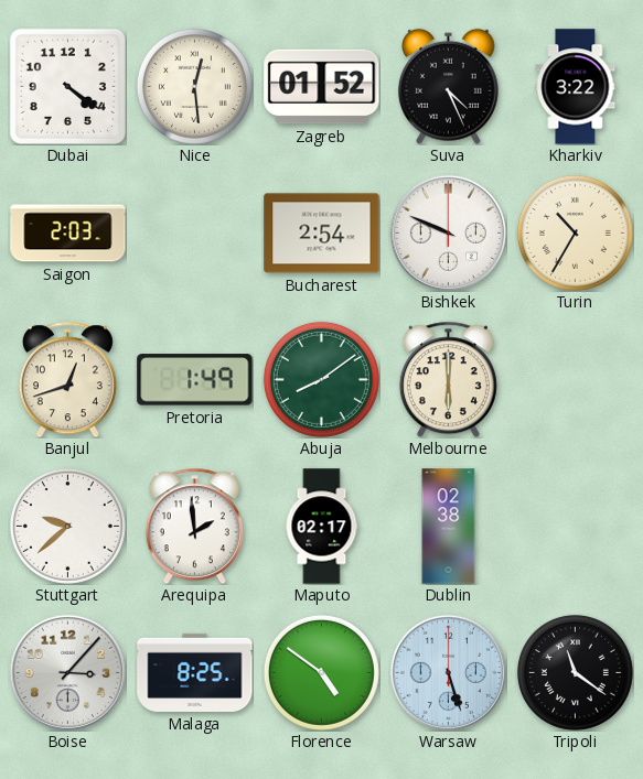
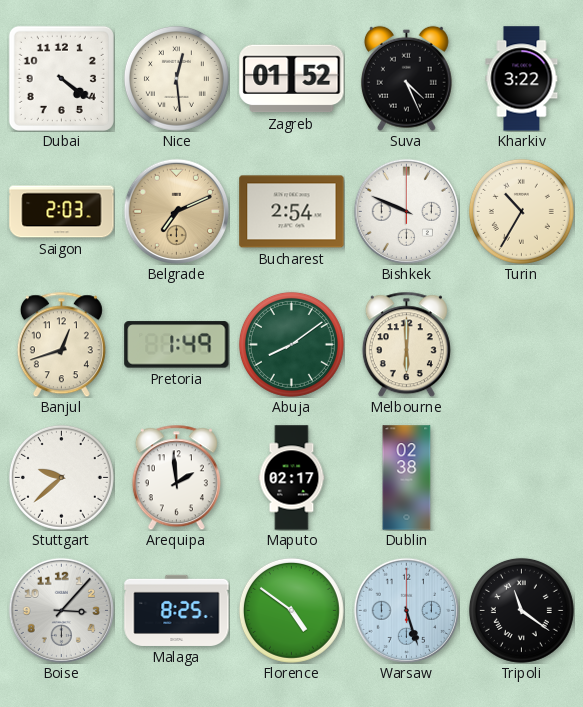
Belgrade: none -> 7:11 (176, 211)
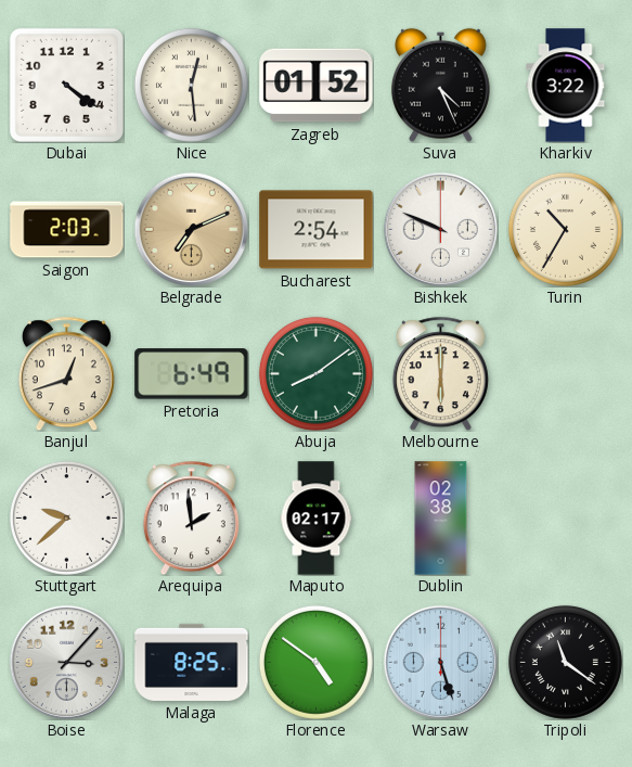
Pretoria: 1:49 -> 6:49 (192, 374)
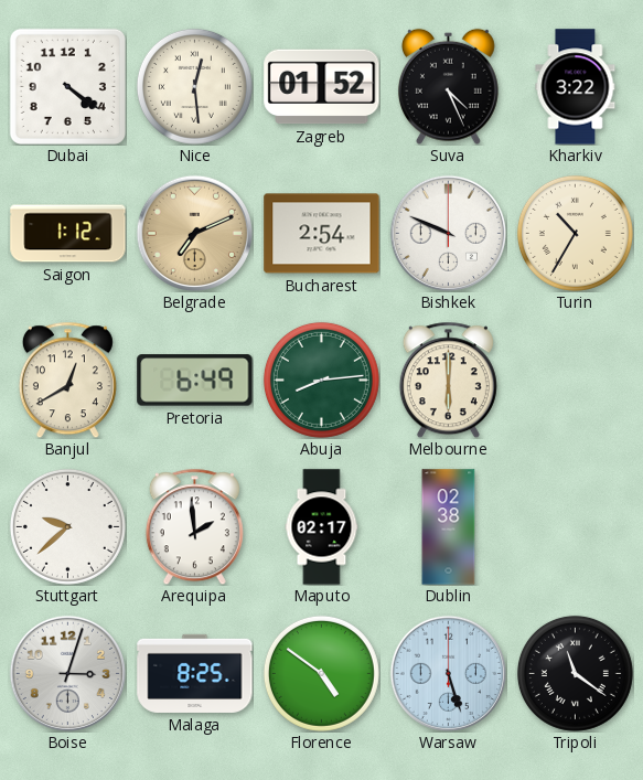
Saigon: 2:03 -> 1:12 (68, 234)
Banjul: 12:42 -> 12:40 (67, 380)
Abuja: 8:09 -> 8:14 (321, 380)
Boise: 3:07 -> 3:03 (67, 673)
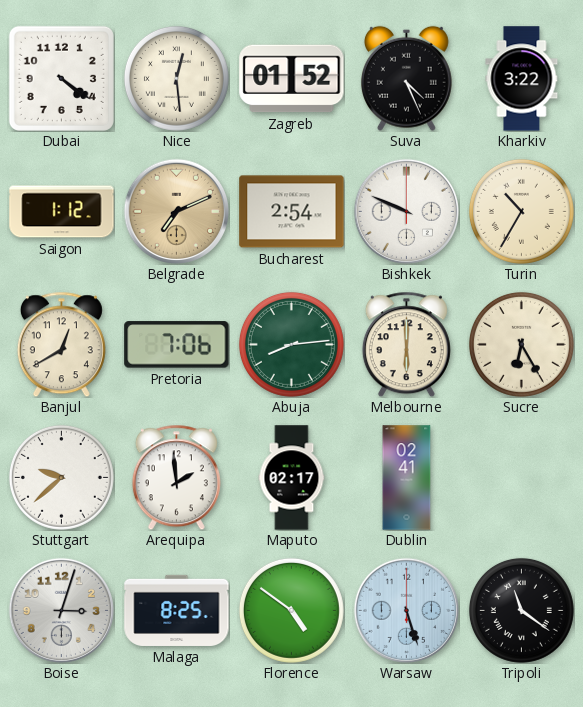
Pretoria: 6:49 -> 7:06 (177, 345)
Sucre: none -> 6:25 (521, 344)
Dublin: 02:38 -> 02:41 (407, 478)
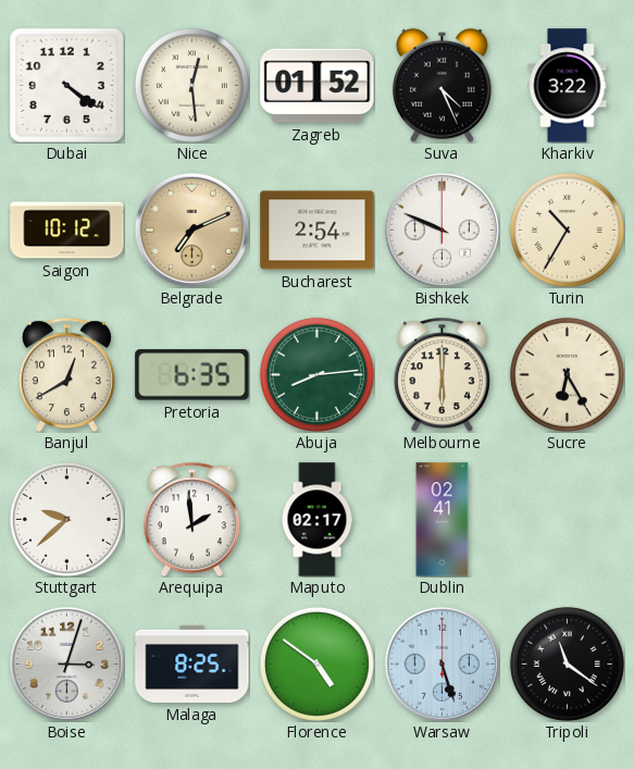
Saigon: 1:12 -> 10:12 (67, 231)
Pretoria: 7:06 -> 6:35 (192, 375)
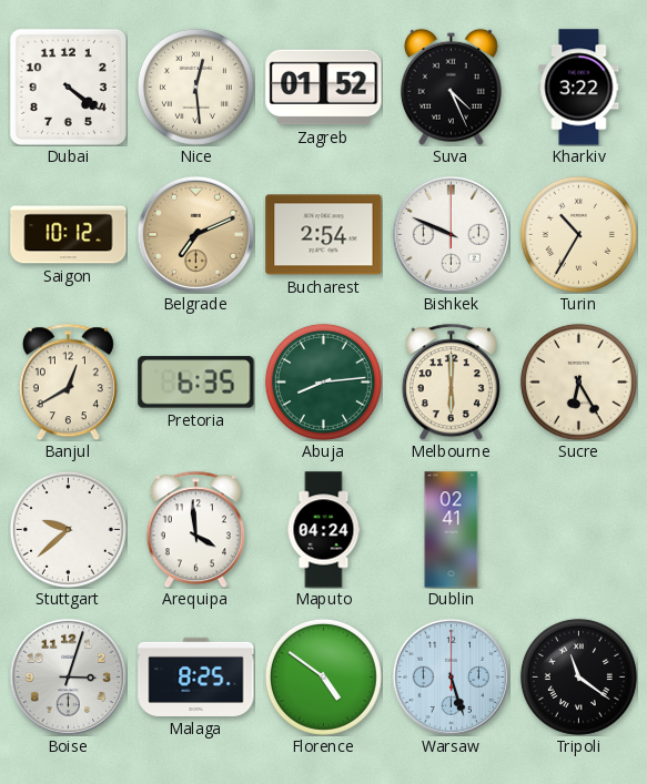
Arequipa: 1:59 -> 3:59 (195, 529)
Maputo: 02:17 -> 04:24 (324, 530)
